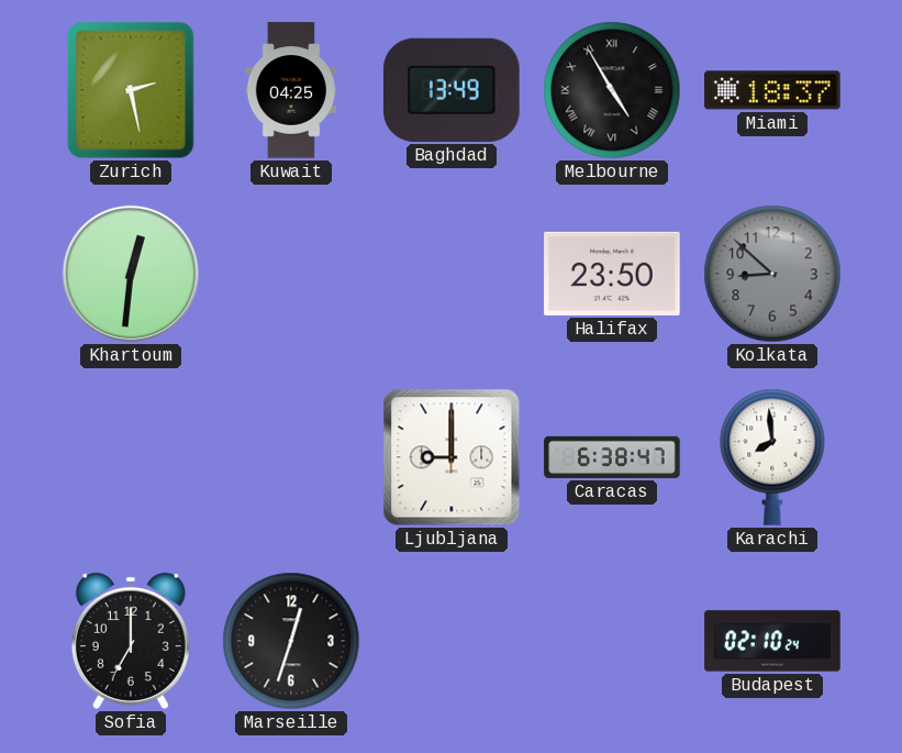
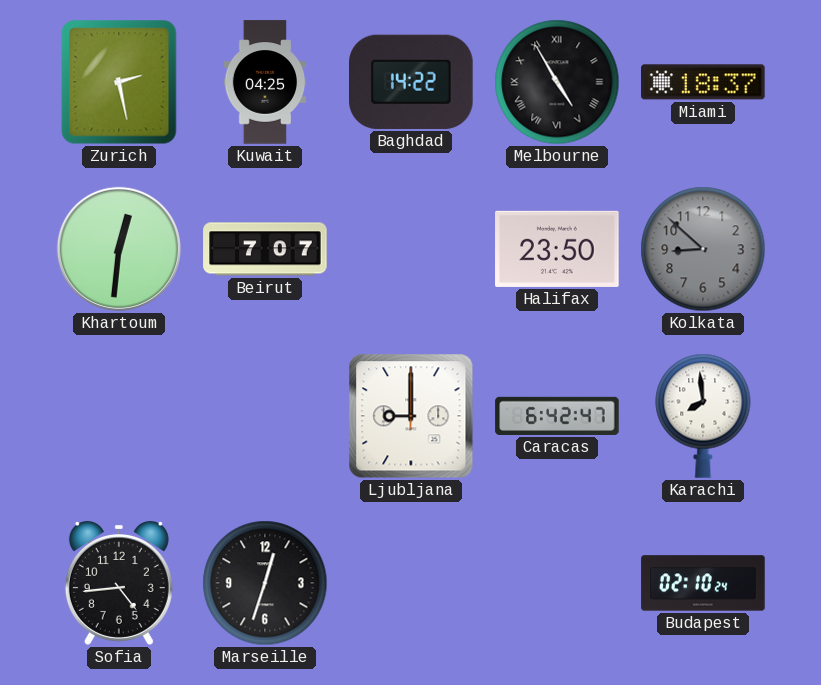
Baghdad: 13:49 -> 14:22 (411, 82)
Beirut: none -> 7:07 (265, 249)
Caracas: 6:38 -> 6:42 (557, 416)
Sofia: 7:00 -> 4:44 (119, 583)
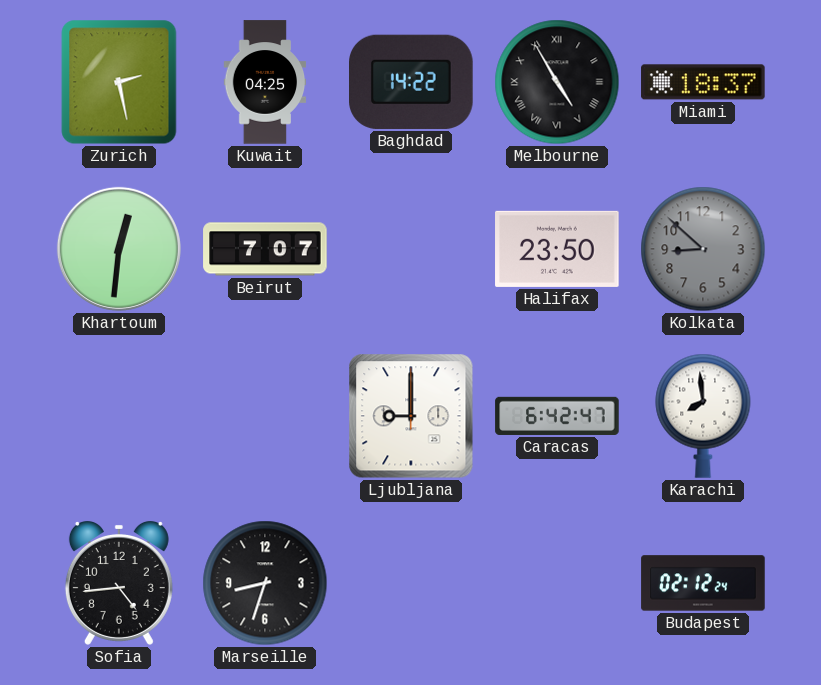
Marseille: 12:33 -> 8:33 (265, 583)
Budapest: 02:10 -> 02:12 (703, 583)
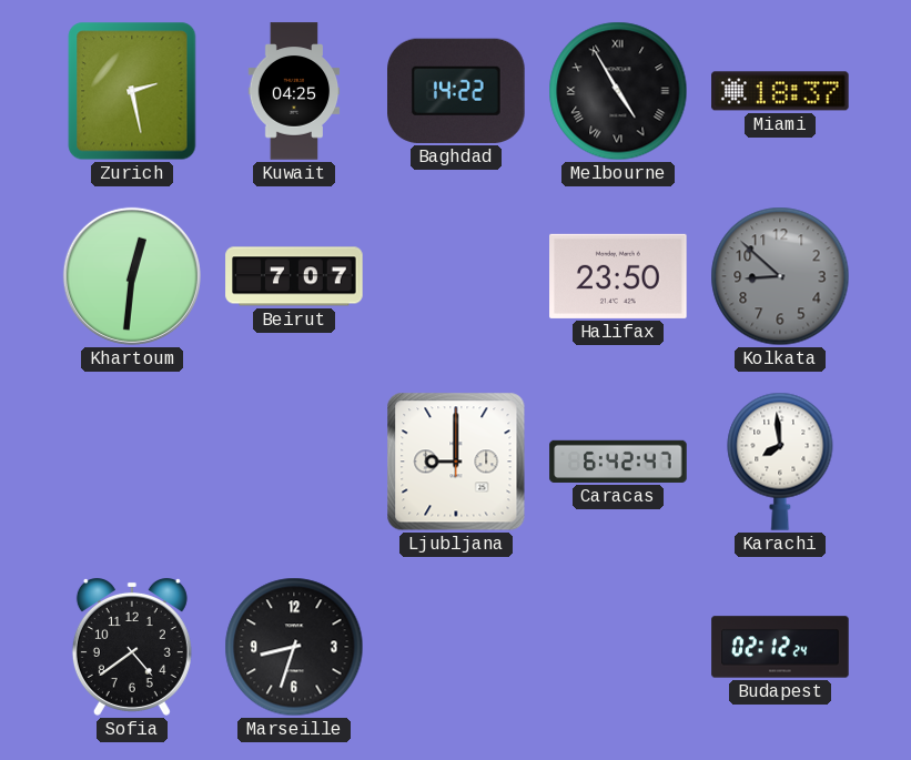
Sofia: 4:44 -> 4:39 (132, 647)
